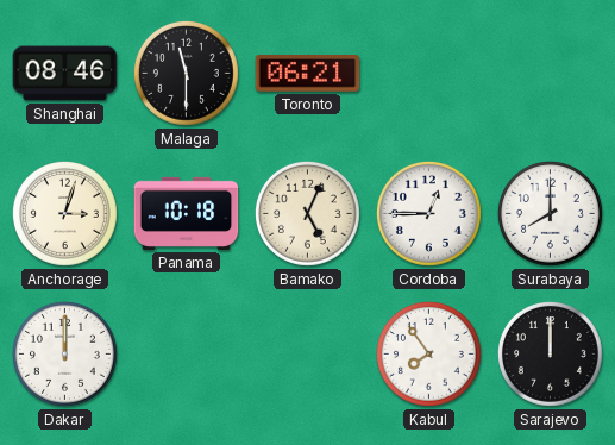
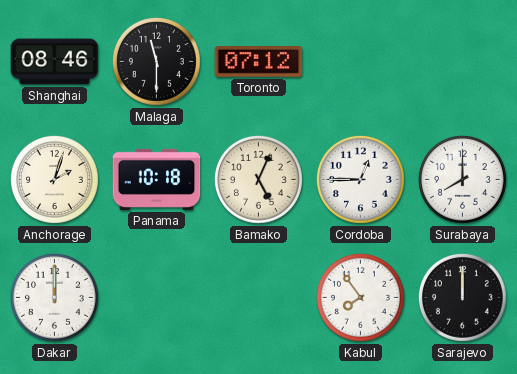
Toronto: 06:21 -> 07:12 (259, 62)
Anchorage: 3:03 -> 2:03 (54, 179)
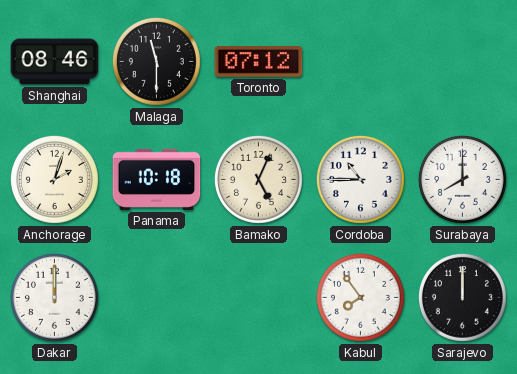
Cordoba: 12:45 -> 10:45 (360, 179)
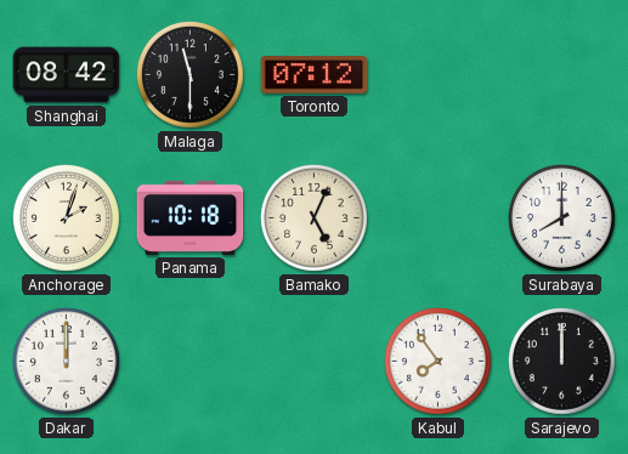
Shanghai: 08:46 -> 08:42 (67, 75)
Cordoba: 10:45 -> none (360, 179)
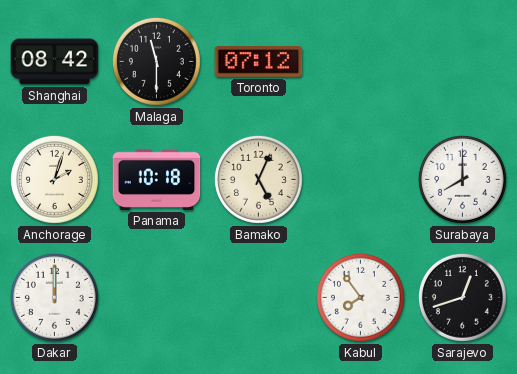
Sarajevo: 12:00 -> 12:42 (462, 297)
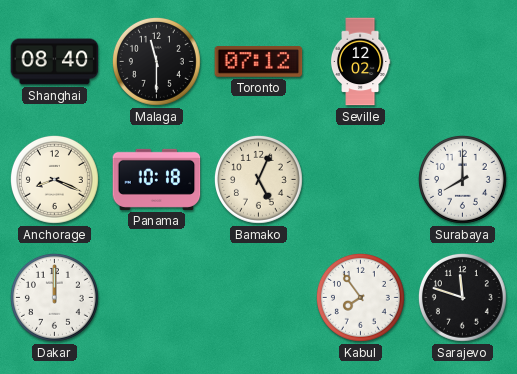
Shanghai: 08:42 -> 08:40 (55, 62)
Seville: none -> 12:02 (360, 62)
Anchorage: 2:03 -> 8:19 (54, 179)
Sarajevo: 12:42 -> 11:48 (462, 297)
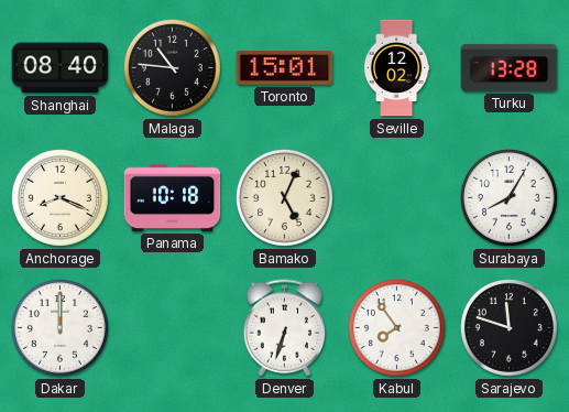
Malaga: 11:30 -> 10:46 (172, 67)
Toronto: 07:12 -> 15:01 (285, 68)
Turku: none -> 13:28 (510, 67)
Surabaya: 8:00 -> 8:05 (508, 197)
Denver: none -> 6:33 (285, 328)
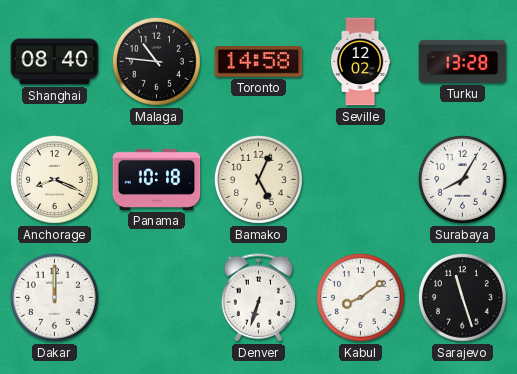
Toronto: 15:01 -> 14:58 (259, 62)
Kabul: 7:54 -> 8:09 (360, 297)
Sarajevo: 11:48 -> 11:27 (462, 297)
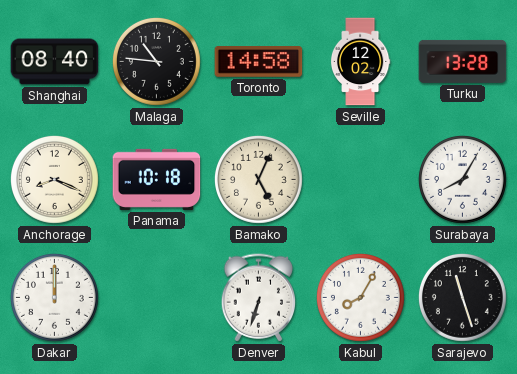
Kabul: 8:09 -> 8:05 (360, 297)
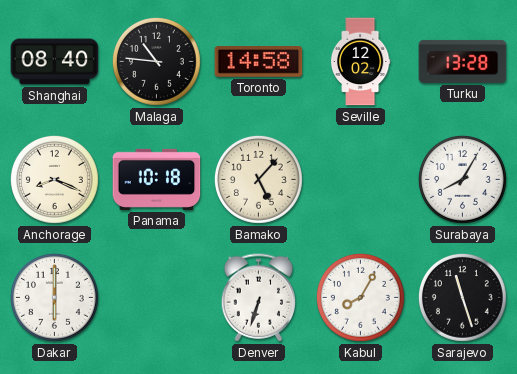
Bamako: 5:04 -> 5:07 (258, 179)
Dakar: 12:00 -> 6:00 (54, 297)
